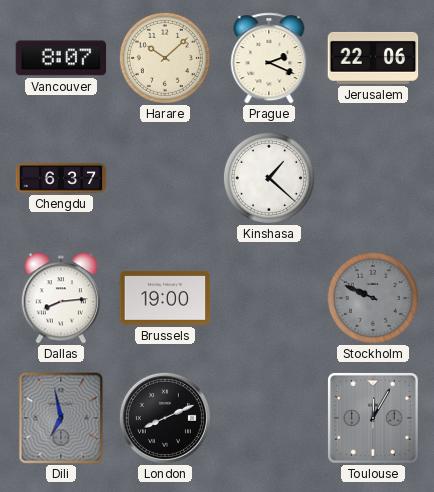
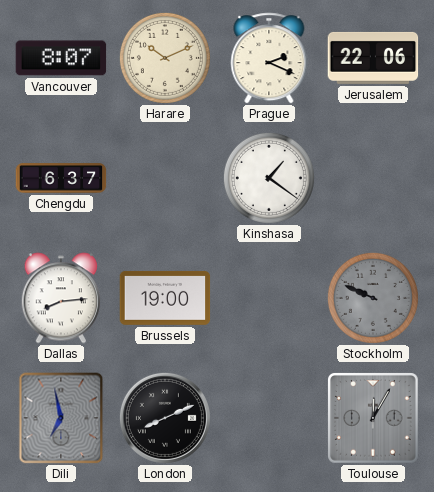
Harare: 10:08 -> 10:11 (165, 58)
Kinshasa: 1:22 -> 1:21 (269, 178)
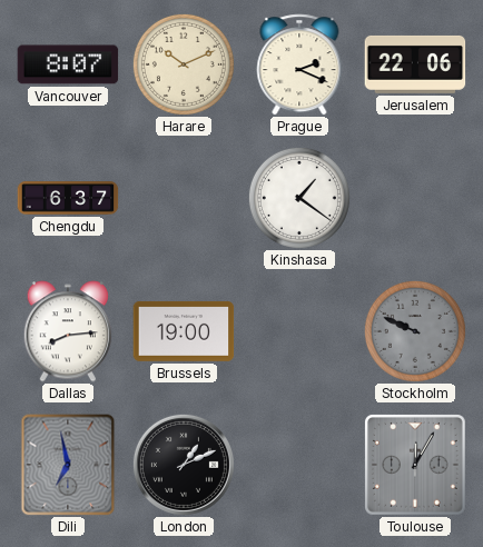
London: 8:11 -> 1:11 (184, 465)
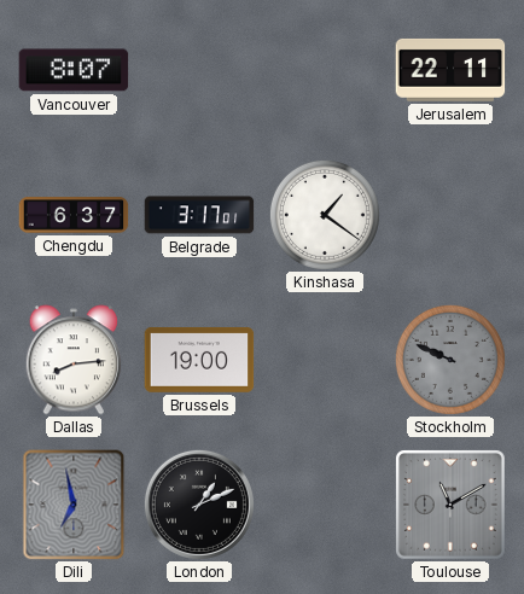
Harare: 10:11 -> none (184, 64)
Prague: 2:19 -> none (299, 64)
Jerusalem: 22:06 -> 22:11 (450, 70)
Belgrade: none -> 3:17 (199, 215)
Toulouse: 12:05 -> 11:10 (452, 506)
